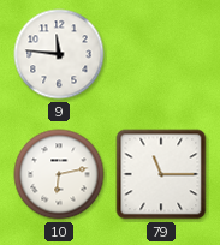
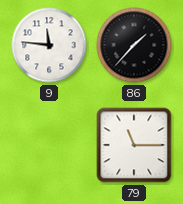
86: none -> 1:37 (134, 45)
10: 6:13 -> none (59, 174)
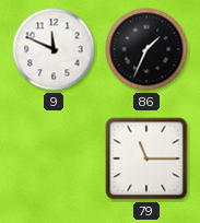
9: 11:46 -> 11:49 (54, 49)
86: 1:37 -> 1:34 (146, 49)
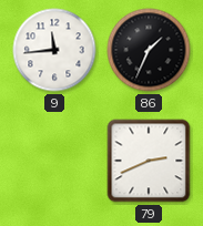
9: 11:49 -> 11:44 (54, 50)
79: 11:15 -> 2:41 (149, 161)
